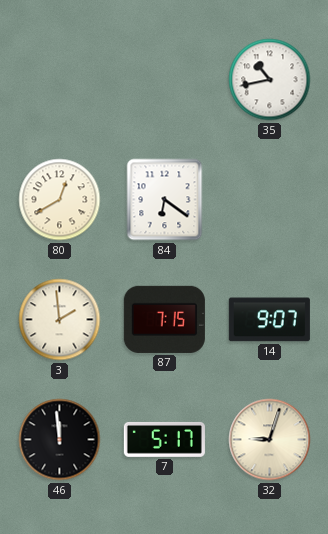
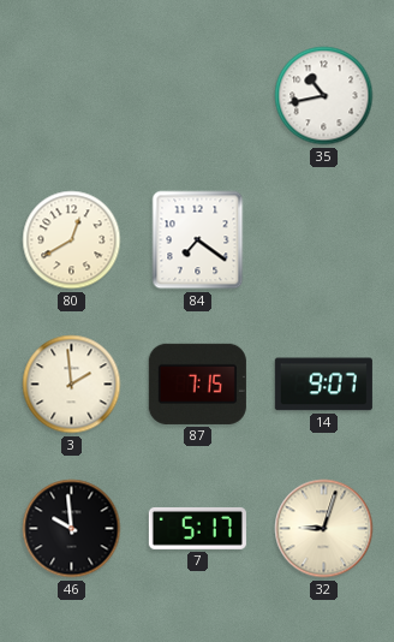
84: 6:21 -> 7:21 (198, 240)
46: 11:59 -> 9:59 (72, 529)
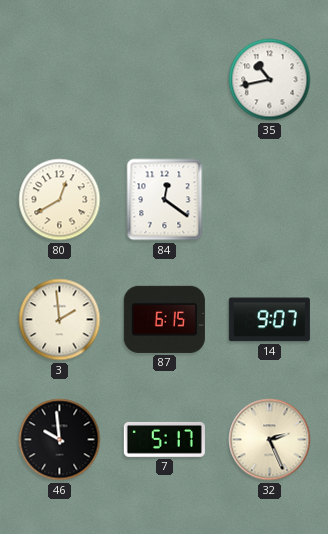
84: 7:21 -> 12:21 (165, 200)
87: 7:15 -> 6:15 (164, 319)
32: 9:03 -> 2:26 (270, 440)
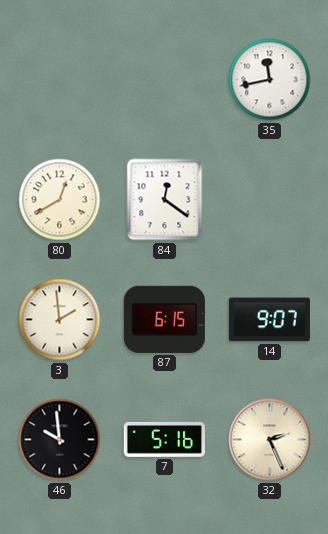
35: 10:43 -> 11:43 (270, 80)
7: 5:17 -> 5:16 (164, 439)
